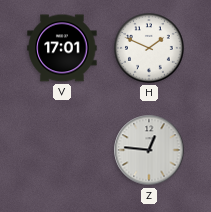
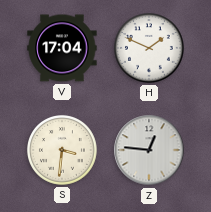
V: 17:01 -> 17:04 (62, 48)
S: none -> 3:31 (63, 151)
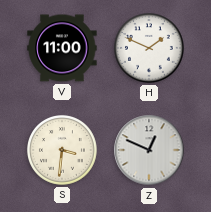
V: 17:04 -> 11:00 (62, 48)
Z: 12:46 -> 12:49 (149, 150)
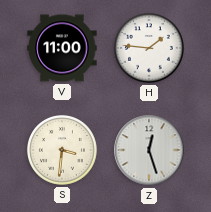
H: 1:49 -> 1:46 (150, 49)
Z: 12:49 -> 12:27 (149, 150)
